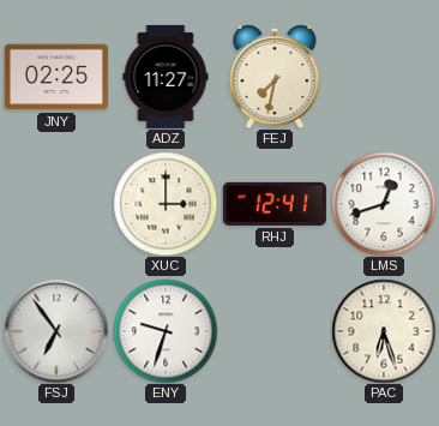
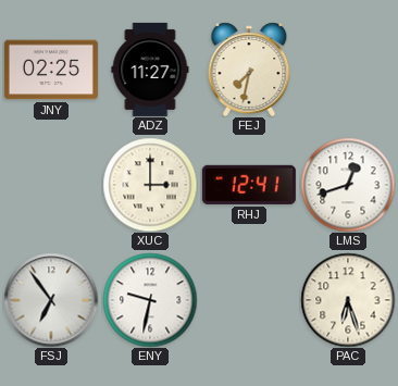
ENY: 9:33 -> 9:32 (150, 300)
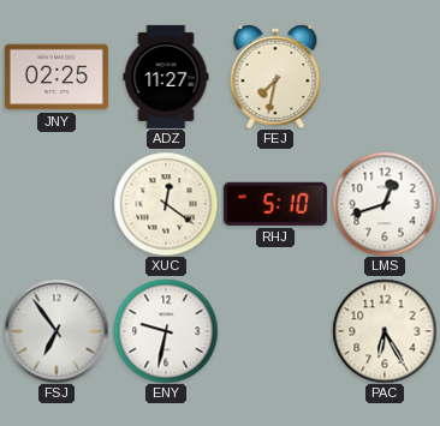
XUC: 3:00 -> 12:21 (166, 204)
RHJ: 12:41 -> 5:10 (275, 204)
PAC: 6:27 -> 6:25 (385, 331)
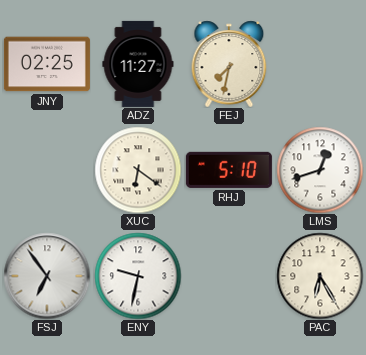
XUC: 12:21 -> 6:21 (138, 170)
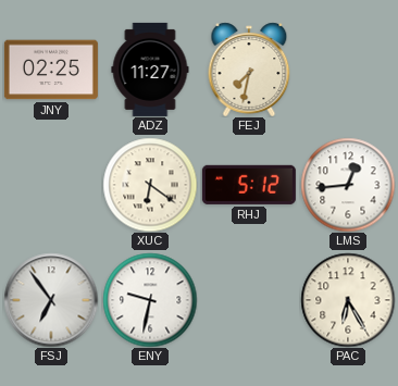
RHJ: 5:10 -> 5:12 (249, 185)
LMS: 12:42 -> 12:44 (348, 185)
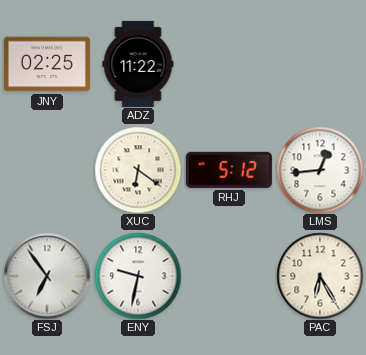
ADZ: 11:27 -> 11:22 (138, 64)
FEJ: 7:32 -> none (249, 70)
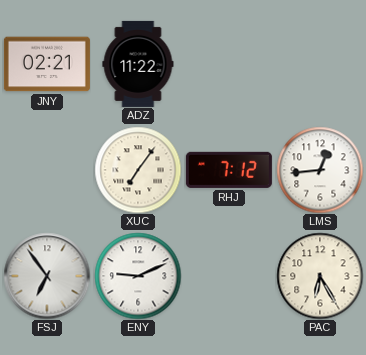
JNY: 02:25 -> 02:21 (47, 64)
XUC: 6:21 -> 7:06 (138, 170)
RHJ: 5:12 -> 7:12 (229, 170)
ENY: 9:32 -> 9:11 (138, 276)
